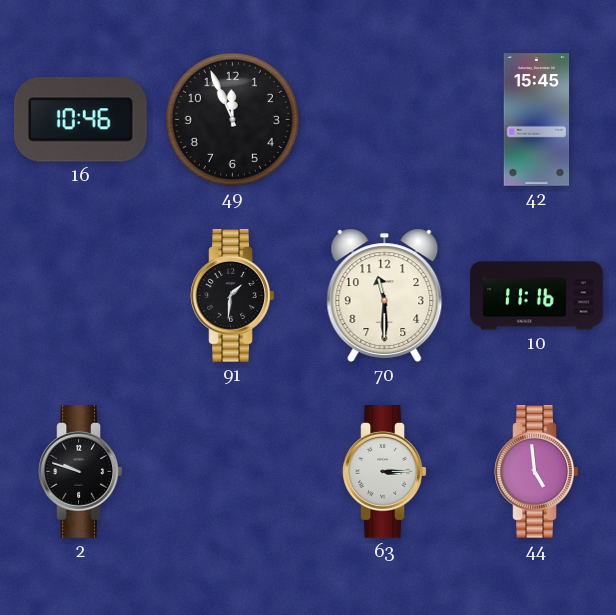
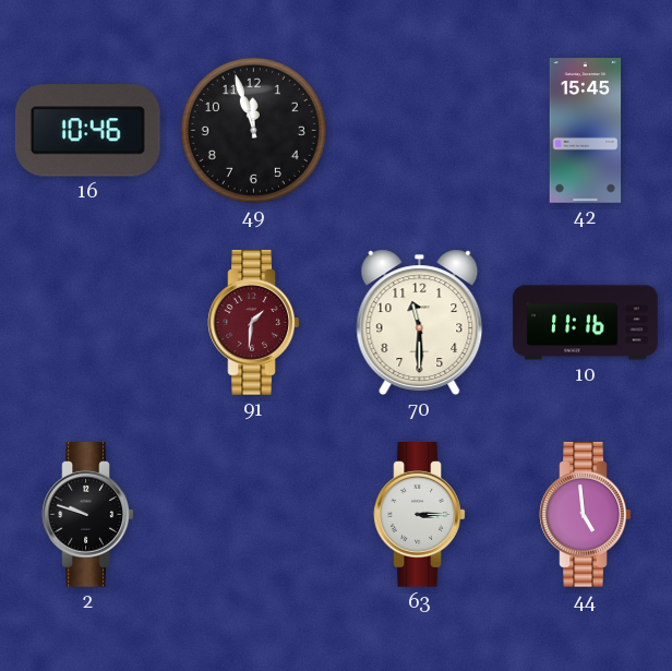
49: 11:56 -> 11:57 (253, 130)
91 dial: black -> burgundy (254, 323)
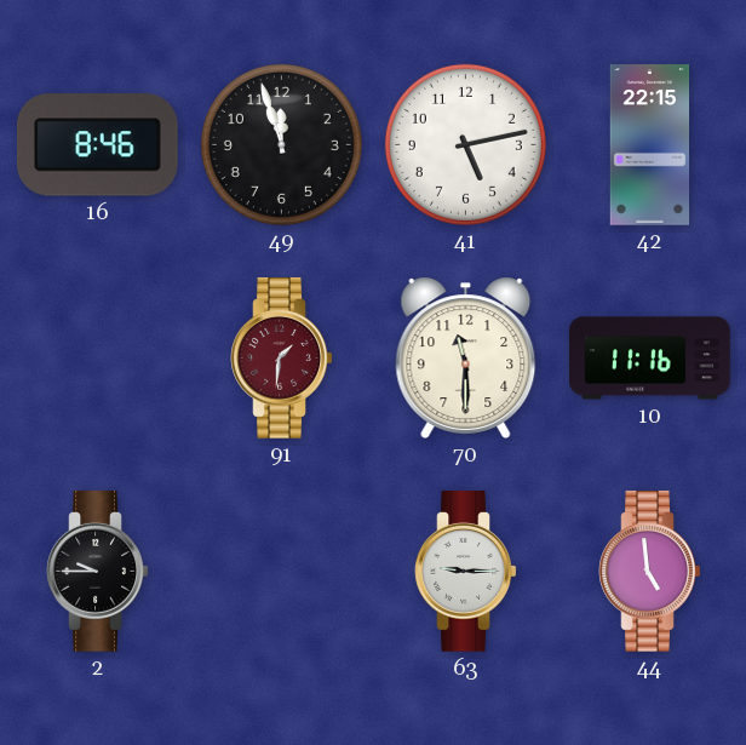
16: 10:46 -> 8:46 (97, 145)
41: none -> 5:13 (465, 144)
42: 15:45 -> 22:15 (650, 145)
2: 9:48 -> 9:45 (98, 572)
63: 3:15 -> 9:15 (466, 572)
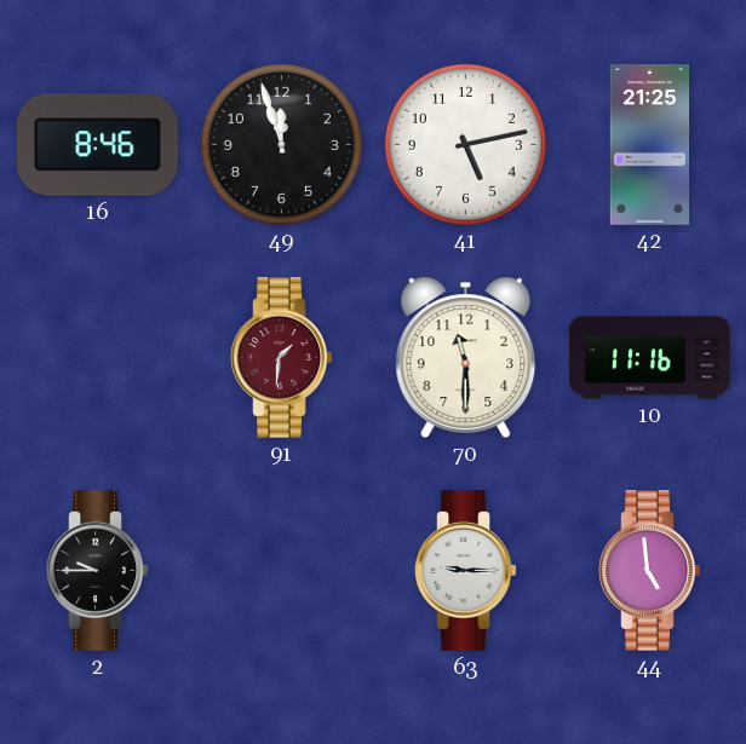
42: 22:15 -> 21:25 (650, 145)
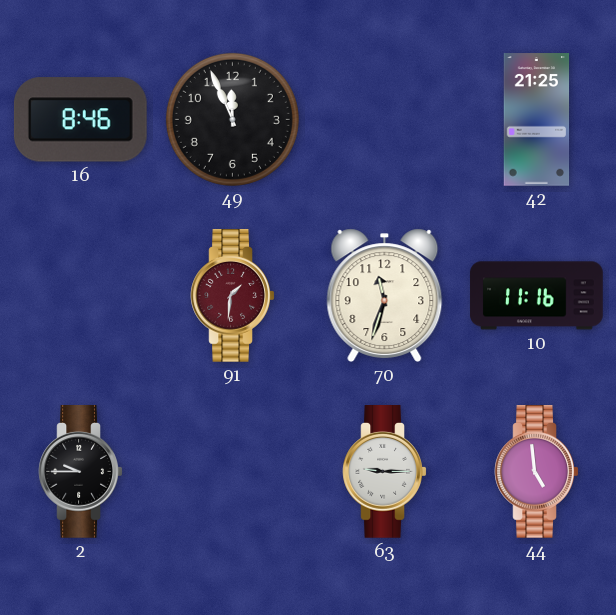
49: 11:57 -> 11:56 (232, 119)
41: 5:13 -> none (465, 144)
70: 11:30 -> 11:33 (385, 295)
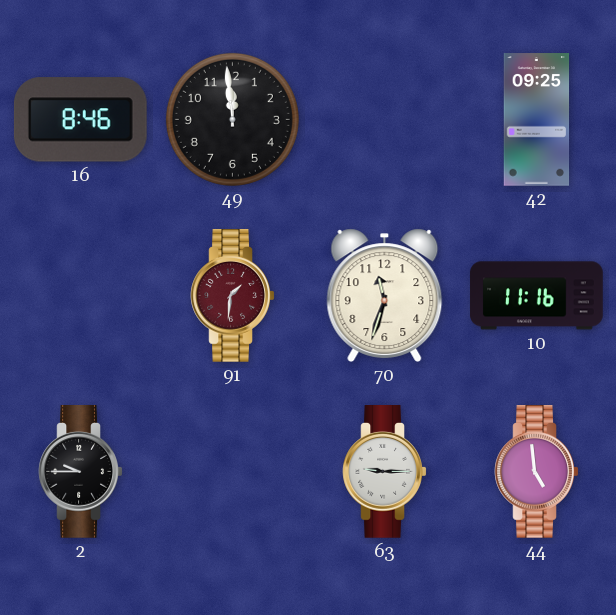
49: 11:56 -> 11:59 (232, 119)
42: 21:25 -> 09:25 (537, 120)
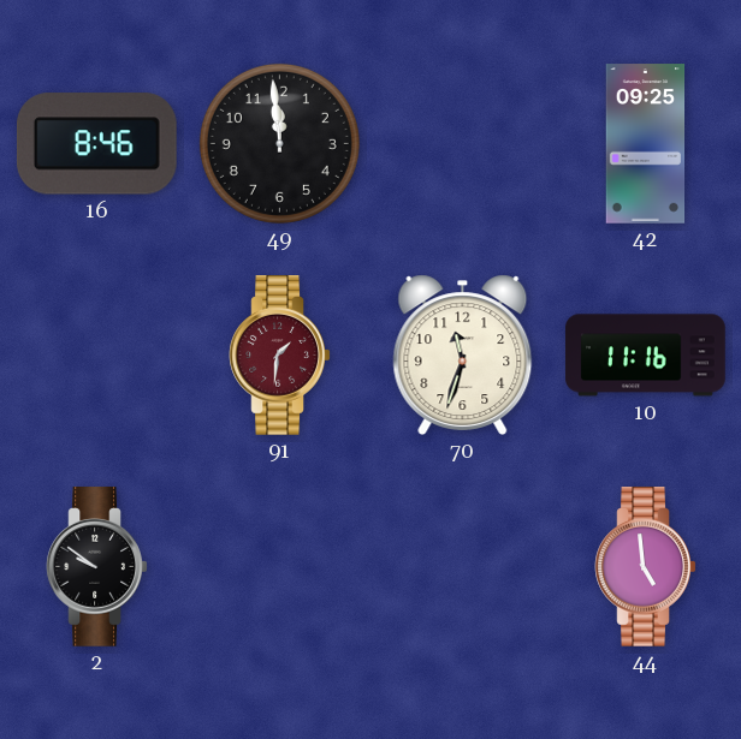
2: 9:45 -> 9:51 (97, 567)
63: 9:15 -> none (385, 472)
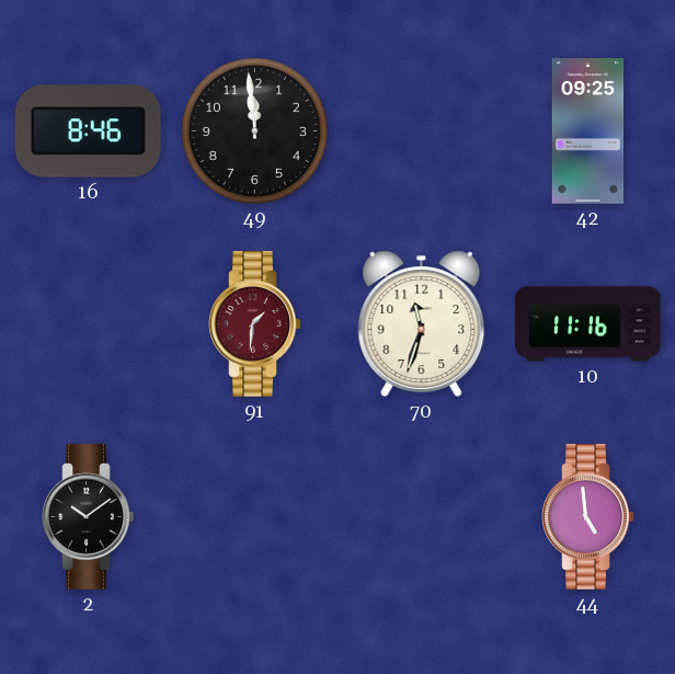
2: 9:51 -> 10:09 (89, 517)
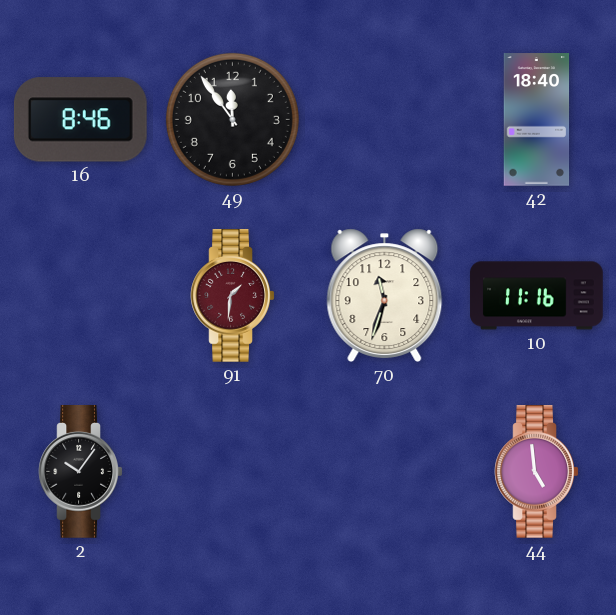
49: 11:59 -> 11:54 (232, 119)
42: 09:25 -> 18:40 (537, 120)
2: 10:09 -> 10:06 (81, 472)
